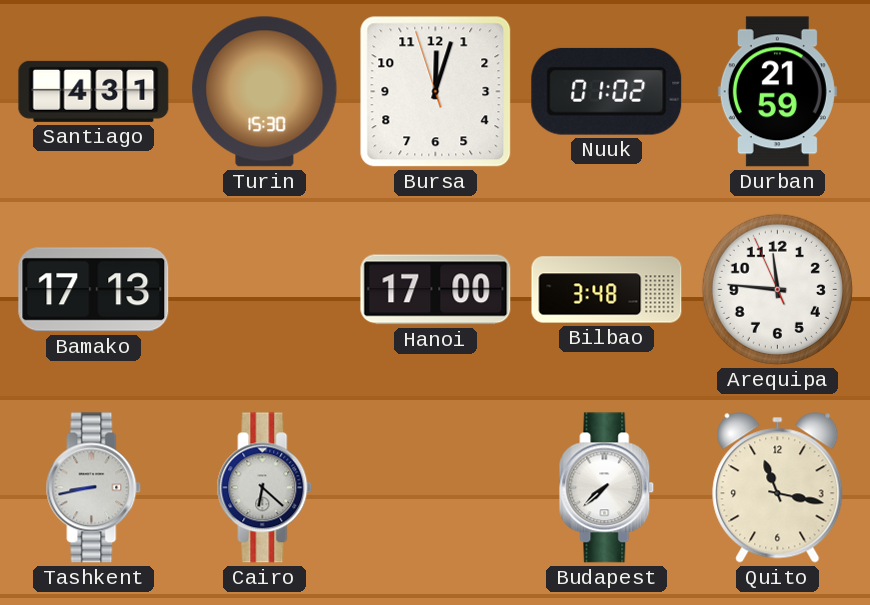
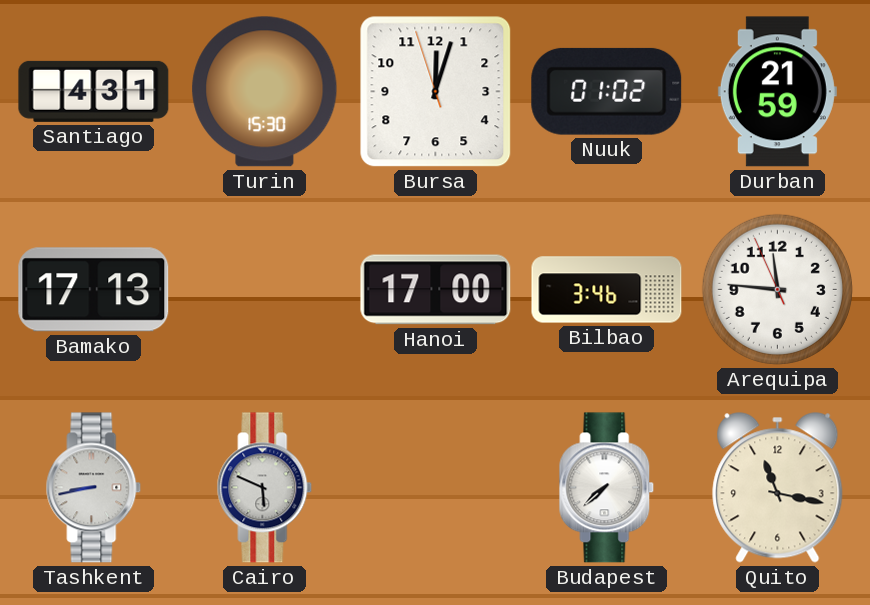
Bilbao: 3:48 -> 3:46 (607, 290)
Cairo: 6:22 -> 5:49 (265, 488)
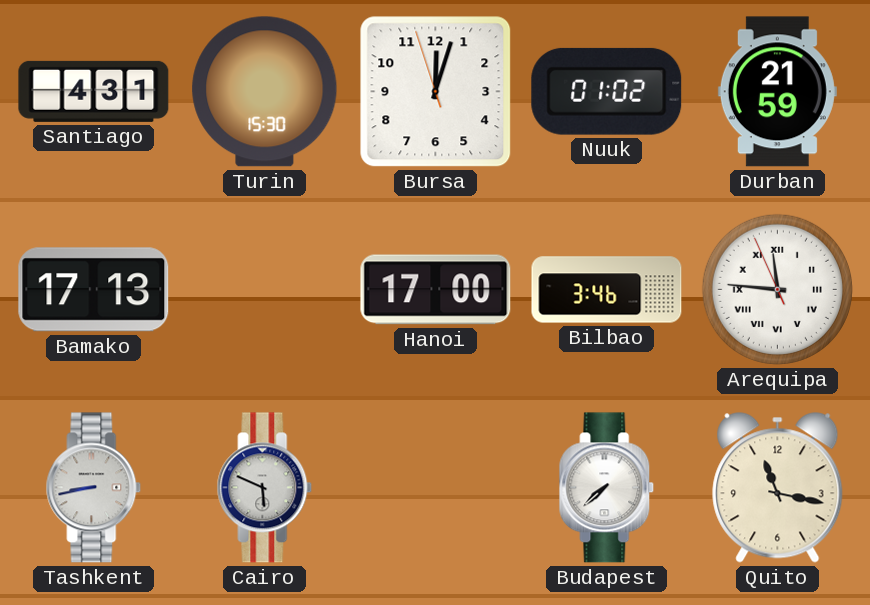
Arequipa numerals: Arabic -> Roman (777, 289)
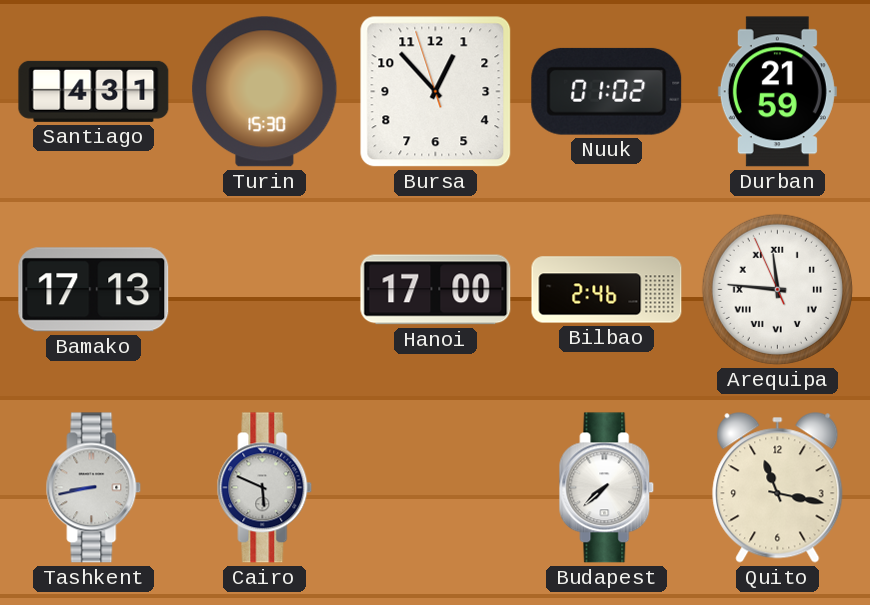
Bursa: 12:02 -> 12:52 (436, 92)
Bilbao: 3:46 -> 2:46 (607, 290)
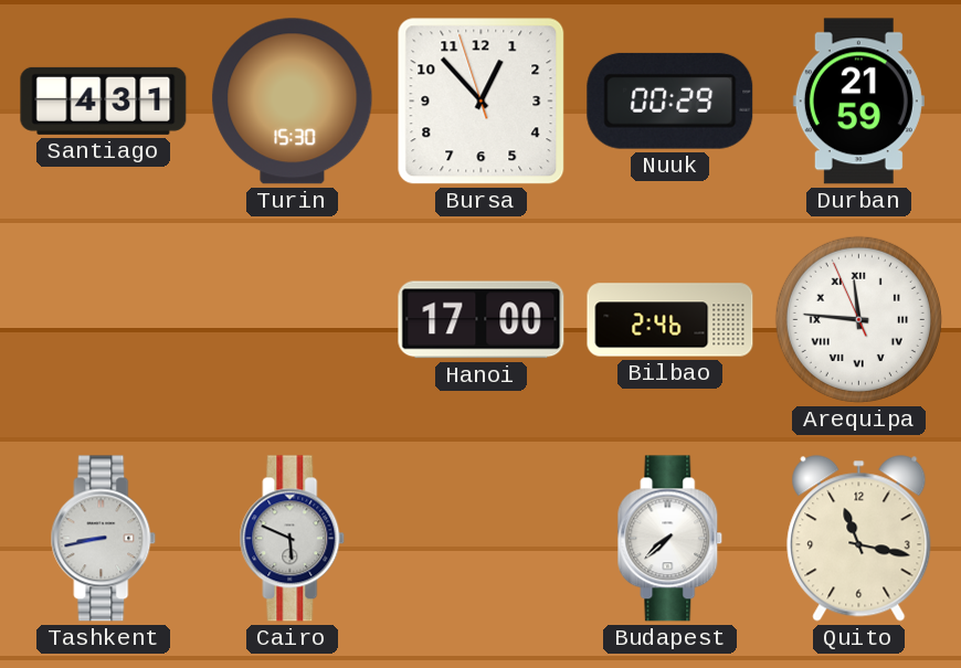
Nuuk: 01:02 -> 00:29 (670, 100)
Bamako: 17:13 -> none (94, 290)
